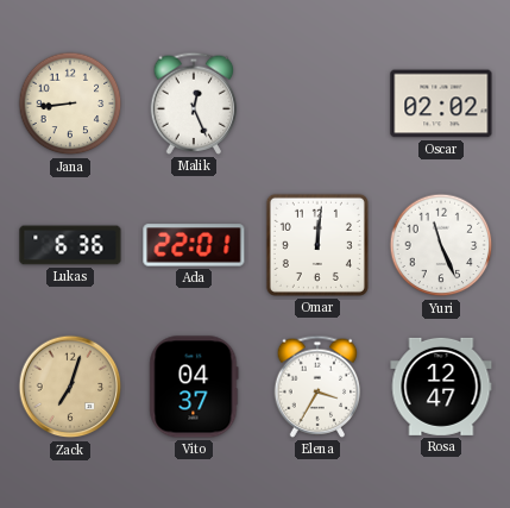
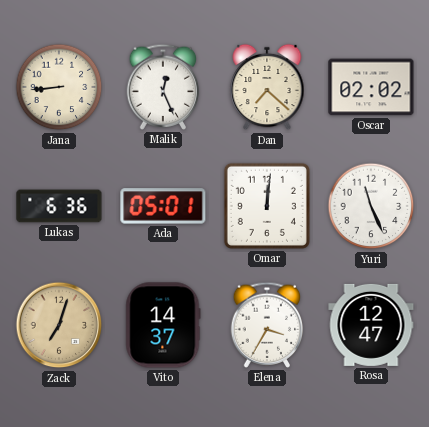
Dan: none -> 7:22 (267, 87)
Ada: 22:01 -> 05:01 (163, 206)
Vito: 04:37 -> 14:37 (163, 325)
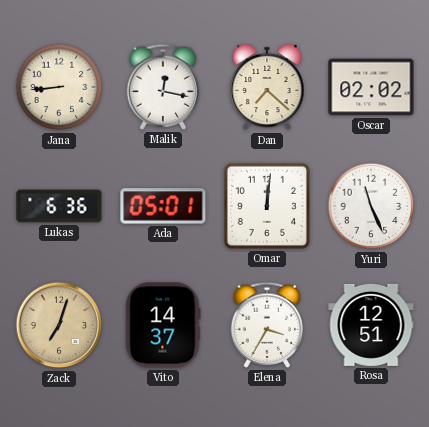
Malik: 12:26 -> 12:17 (163, 87)
Rosa: 12:47 -> 12:51 (371, 325)
